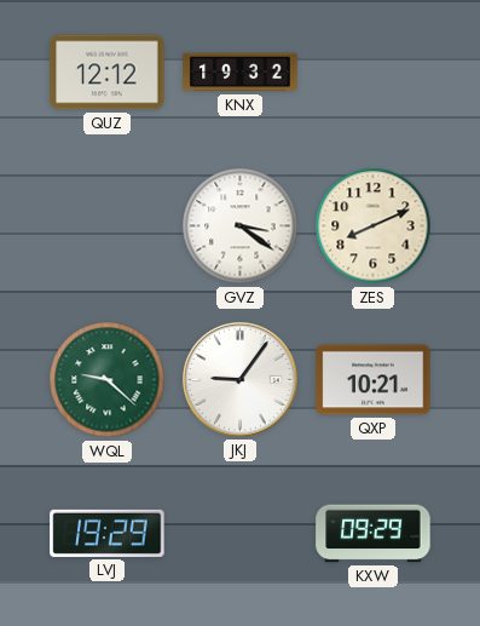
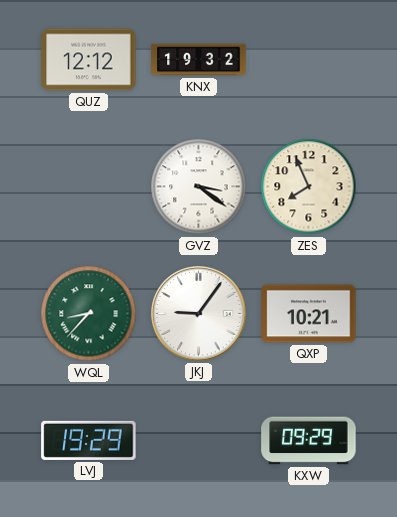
ZES: 8:11 -> 7:56 (309, 187)
WQL: 9:22 -> 8:37 (89, 314)
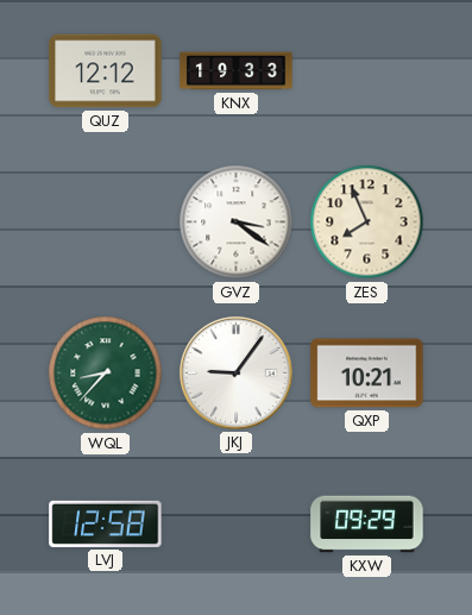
KNX: 19:32 -> 19:33 (237, 71)
LVJ: 19:29 -> 12:58 (106, 523)
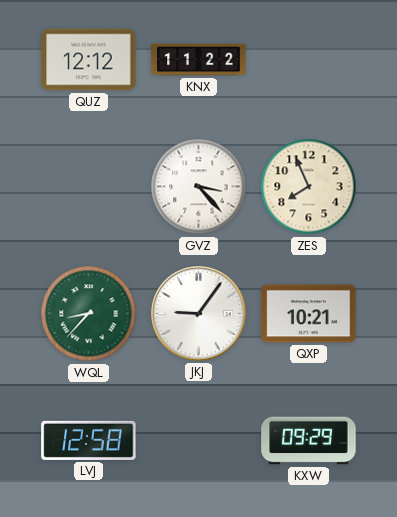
KNX: 19:33 -> 11:22 (199, 60)
GVZ: 3:21 -> 3:23 (199, 187)
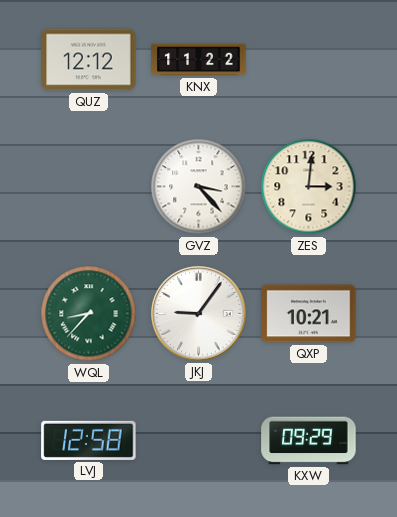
ZES: 7:56 -> 3:01 (309, 187)
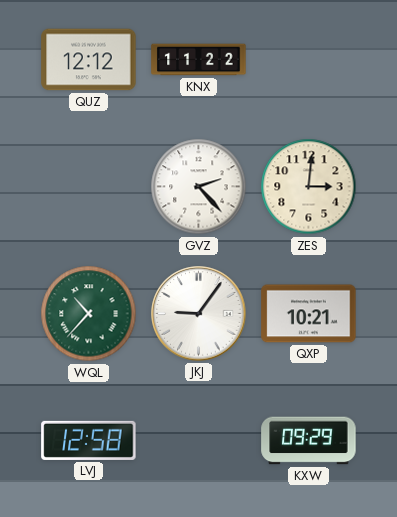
GVZ: 3:23 -> 2:23 (199, 187)
WQL: 8:37 -> 10:37 (89, 314)
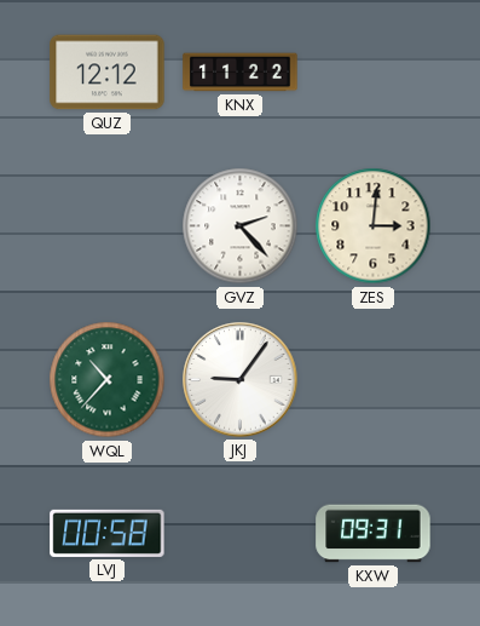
QXP: 10:21 -> none (309, 314)
LVJ: 12:58 -> 00:58 (108, 533)
KXW: 09:29 -> 09:31 (374, 534)
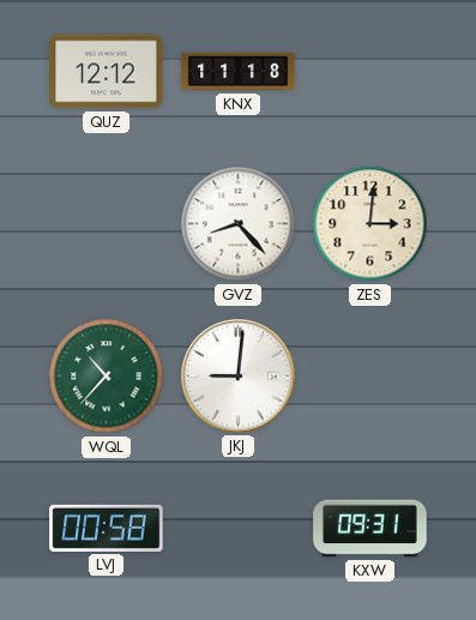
KNX: 11:22 -> 11:18 (239, 72)
GVZ: 2:23 -> 8:23 (239, 224)
JKJ: 9:06 -> 9:01 (239, 377)
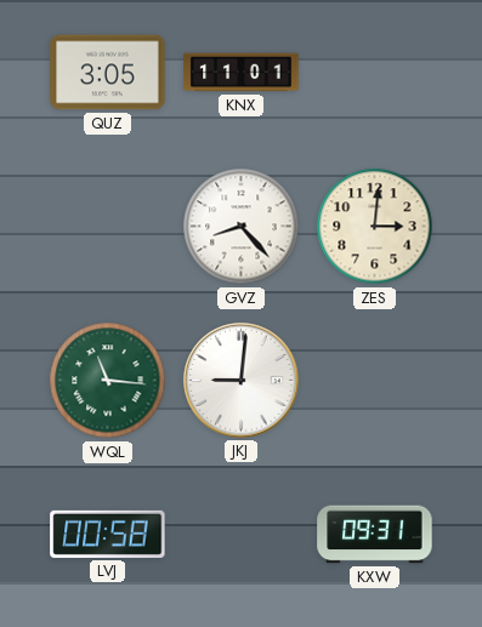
QUZ: 12:12 -> 3:05 (108, 73)
KNX: 11:18 -> 11:01 (242, 73)
WQL: 10:37 -> 11:16 (108, 381)
